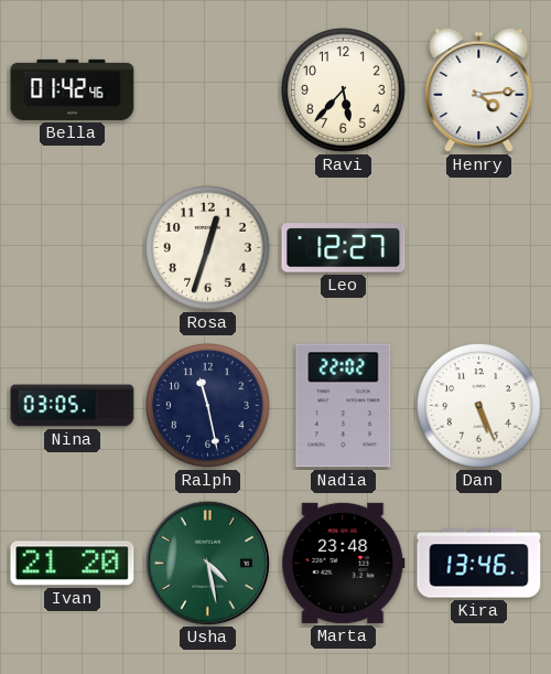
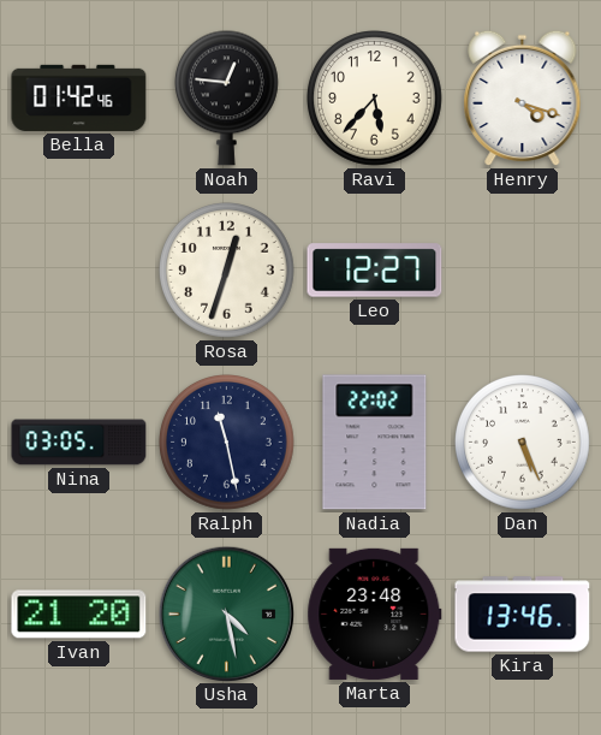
Noah: none -> 12:46 (226, 97)
Henry: 4:14 -> 4:18 (523, 99)
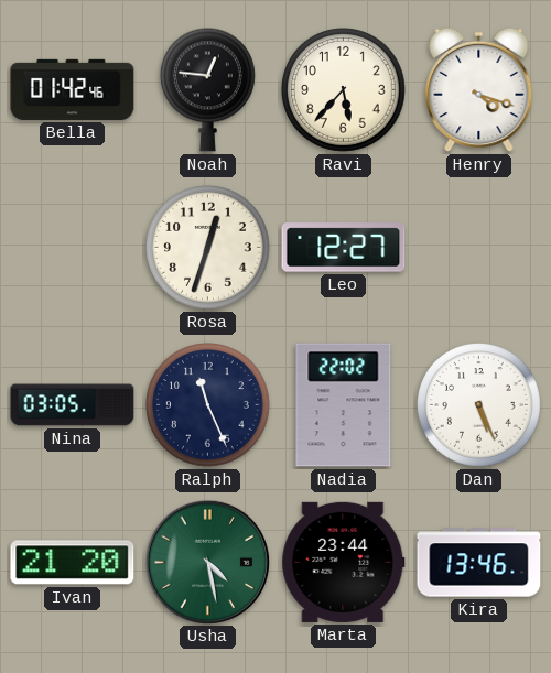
Ralph: 11:28 -> 11:26 (208, 405)
Marta: 23:48 -> 23:44 (344, 562)
